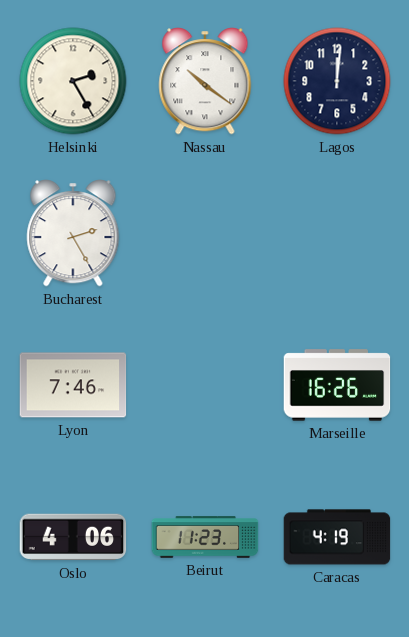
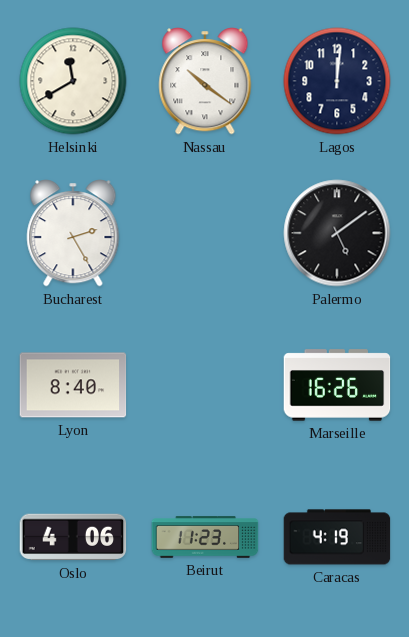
Helsinki: 2:25 -> 11:40 (73, 81)
Palermo: none -> 5:09 (337, 233)
Lyon: 7:46 -> 8:40 (73, 385)
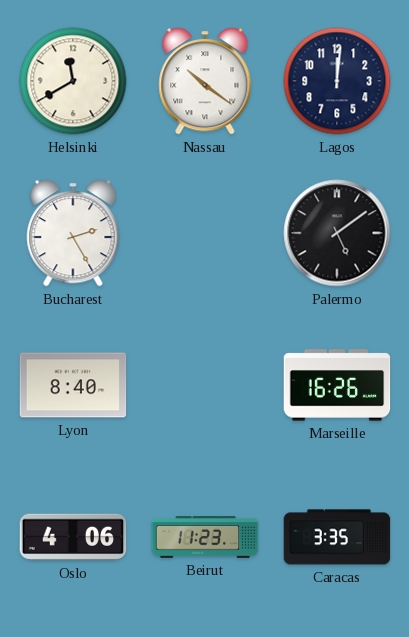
Caracas: 4:19 -> 3:35 (337, 537)
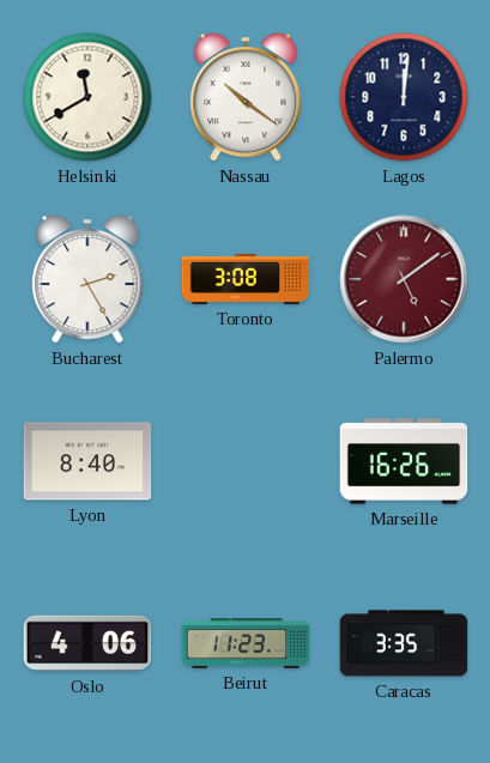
Toronto: none -> 3:08 (246, 279)
Palermo dial: black -> burgundy (404, 279)
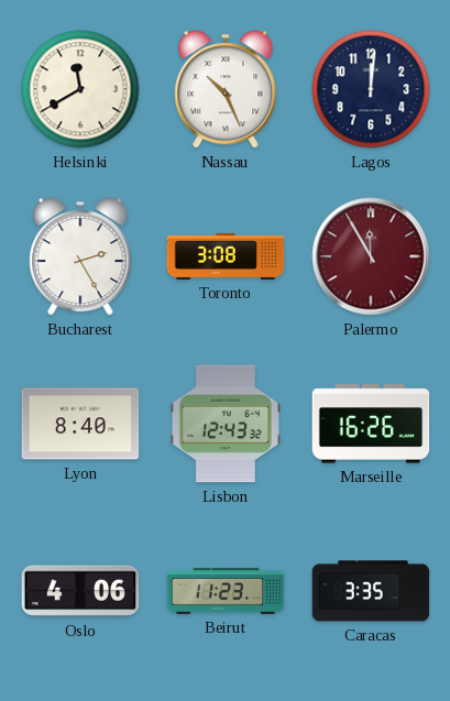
Nassau: 10:21 -> 10:26 (226, 89)
Palermo: 5:09 -> 11:55 (371, 256)
Lisbon: none -> 12:43 (226, 424)
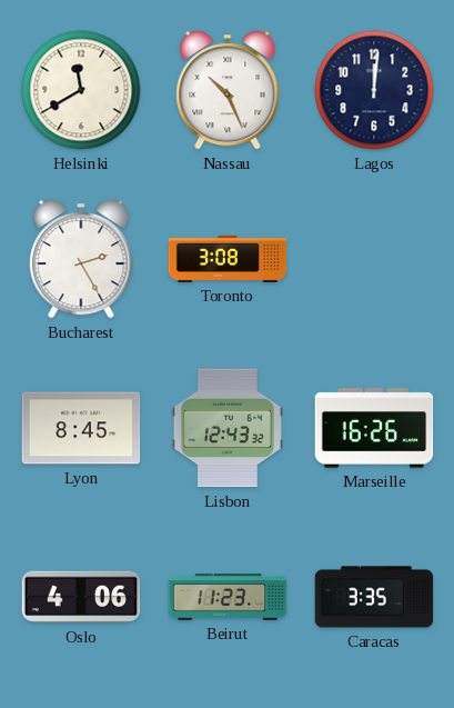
Palermo: 11:55 -> none (371, 256)
Lyon: 8:40 -> 8:45 (81, 428)
